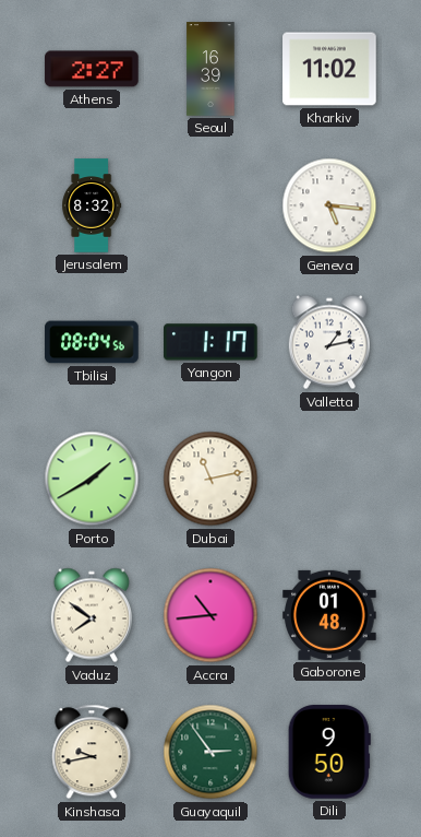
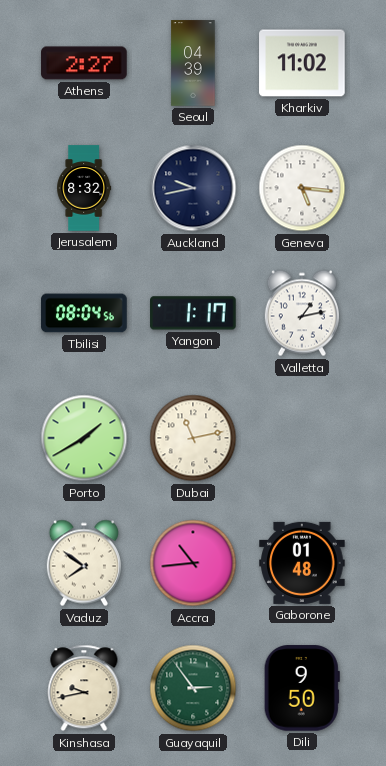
Seoul: 16:39 -> 04:39 (193, 63)
Auckland: none -> 9:43 (193, 188)
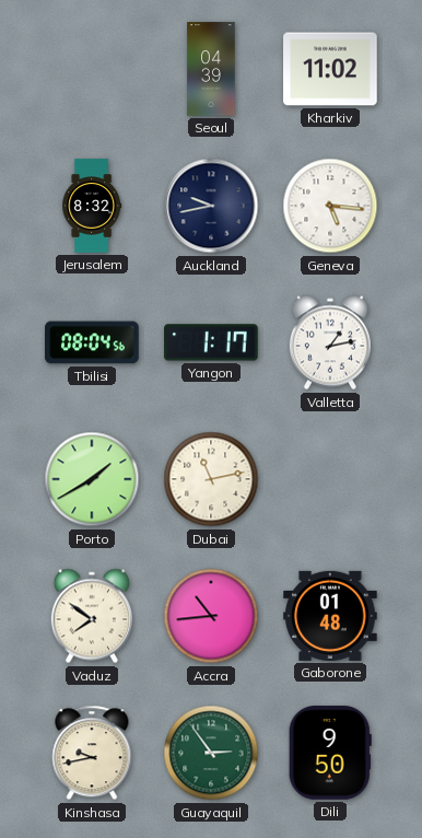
Athens: 2:27 -> none (84, 63)
